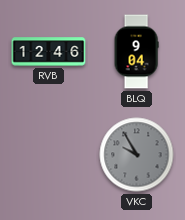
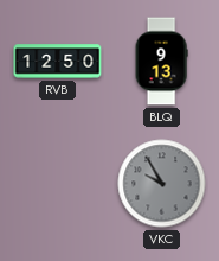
RVB: 12:46 -> 12:50 (58, 62)
BLQ: 9:04 -> 9:13 (161, 62)
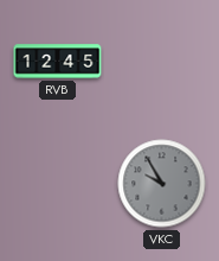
RVB: 12:50 -> 12:45 (58, 62)
BLQ: 9:13 -> none (161, 62)
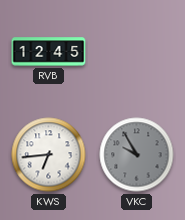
KWS: none -> 6:44 (49, 155)
